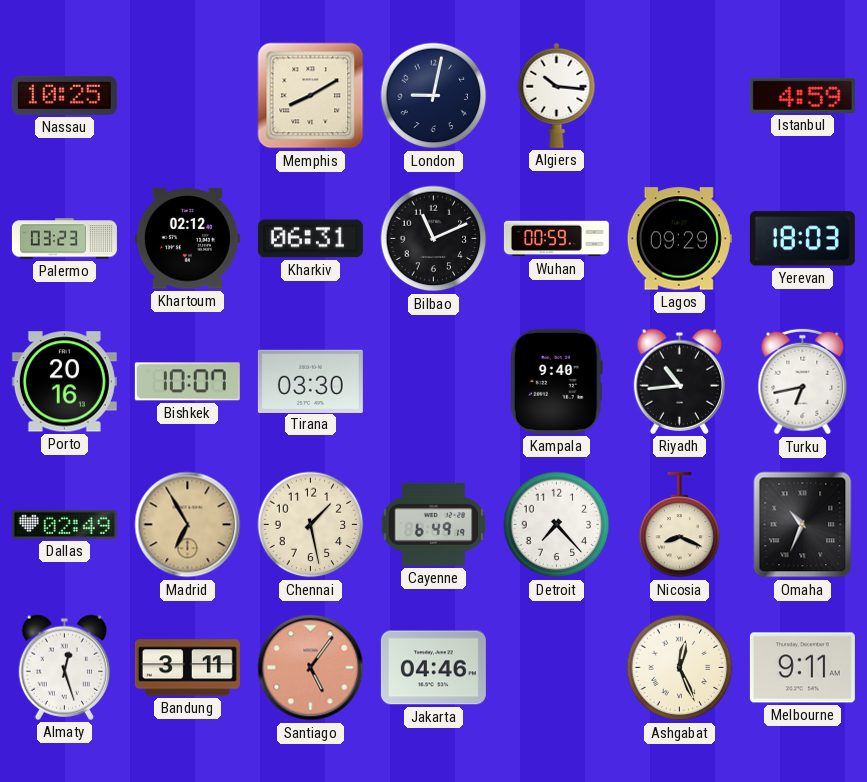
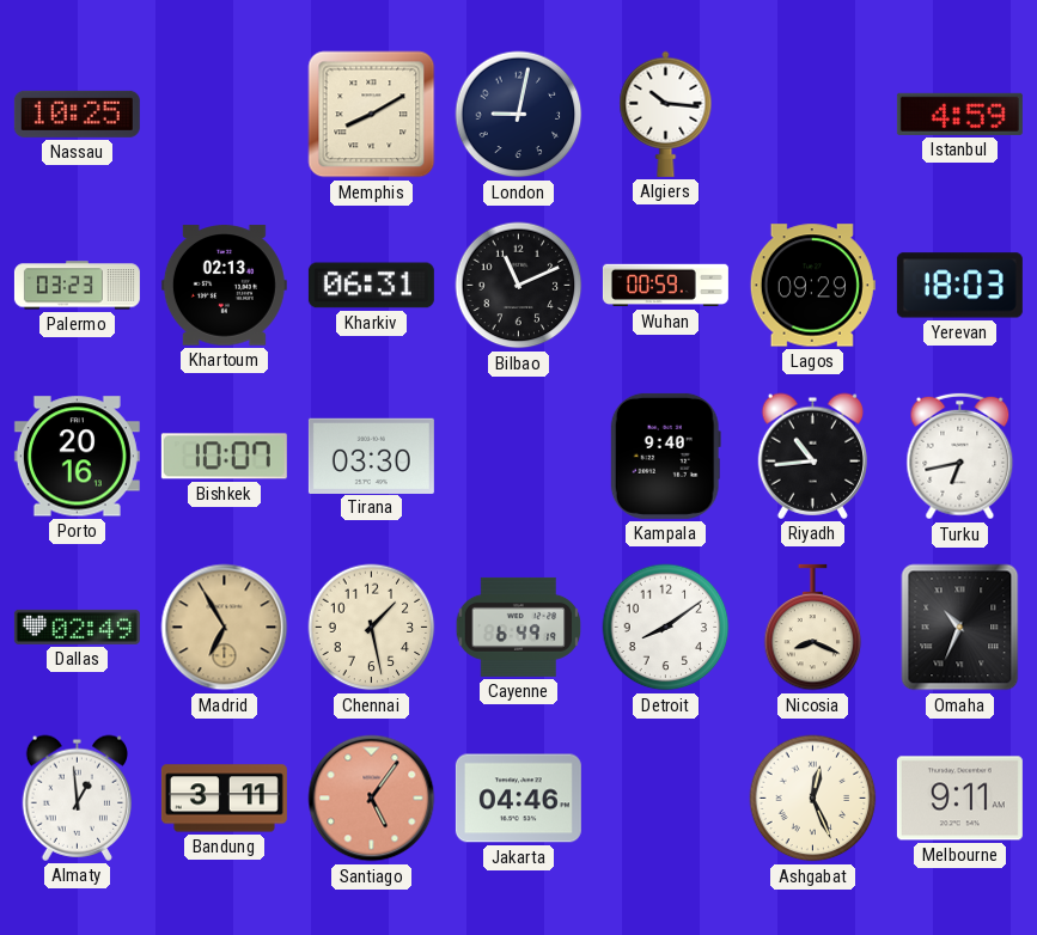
Khartoum: 02:12 -> 02:13 (224, 286)
Detroit: 7:23 -> 8:09 (666, 628)
Almaty: 12:27 -> 12:59 (77, 797)
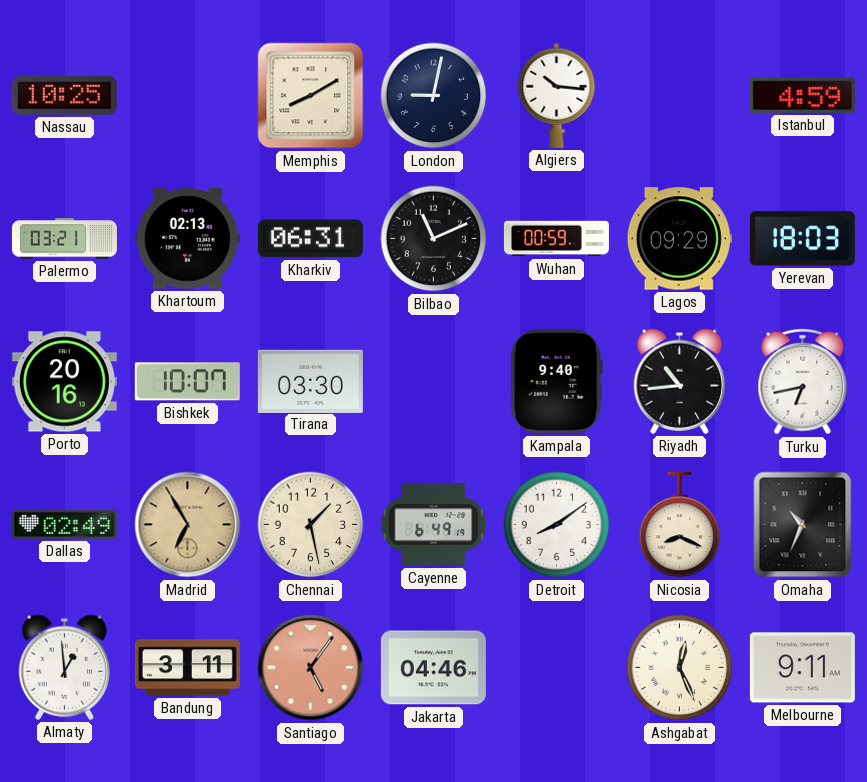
Palermo: 03:23 -> 03:21 (64, 239)
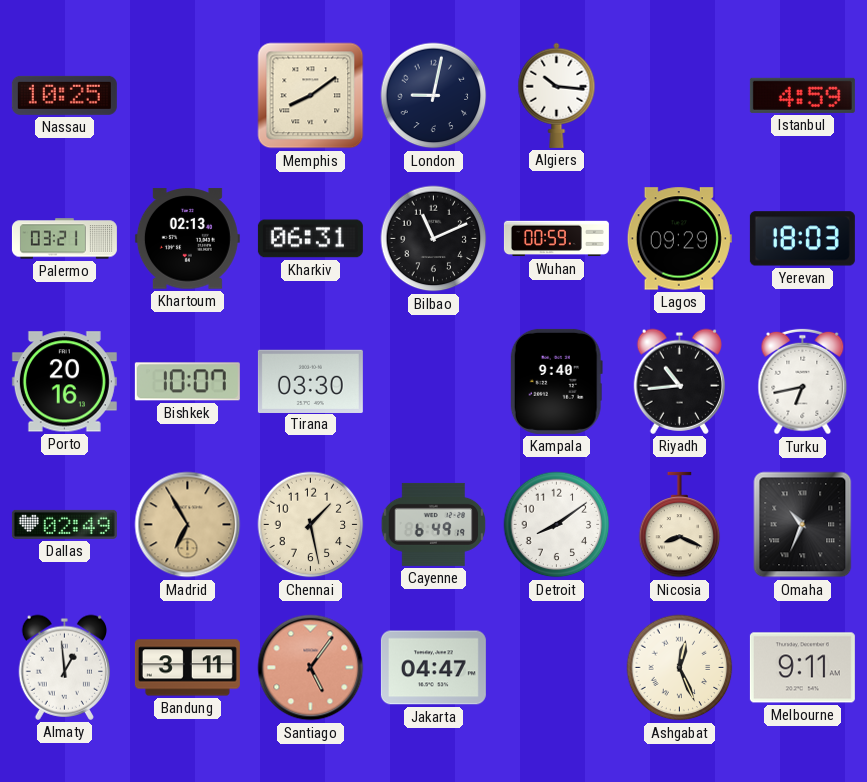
Memphis: 8:10 -> 8:09 (311, 96)
Jakarta: 04:46 -> 04:47 (433, 668)
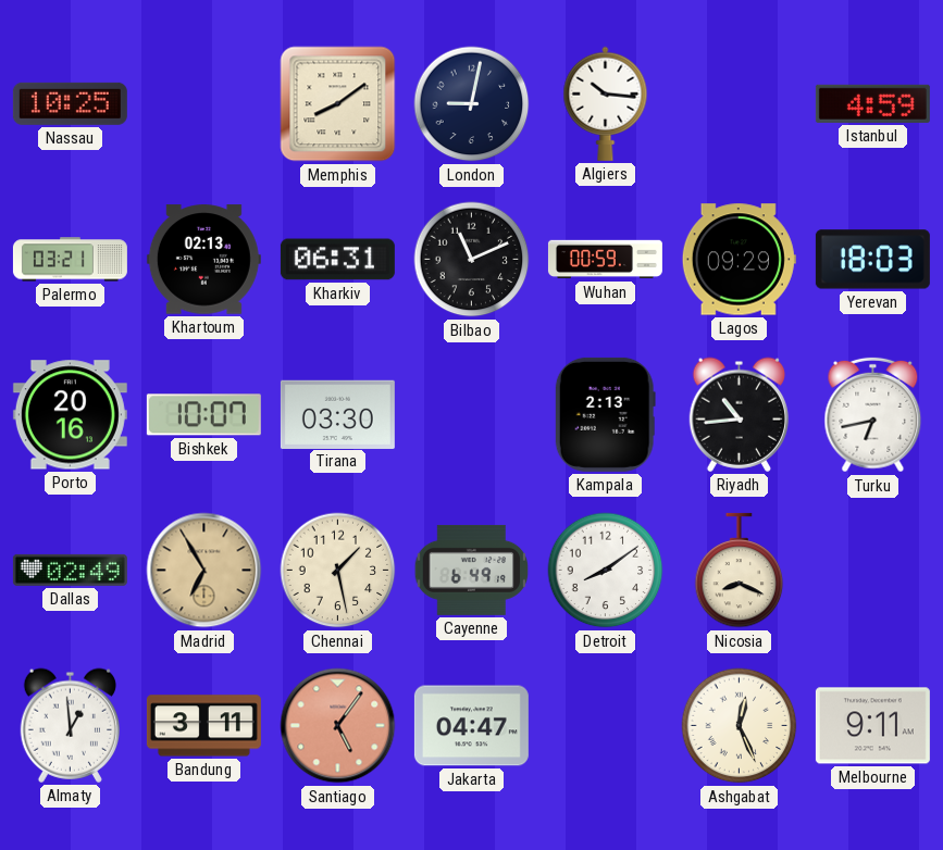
Kampala: 9:40 -> 2:13 (605, 414)
Omaha: 10:34 -> none (803, 525)
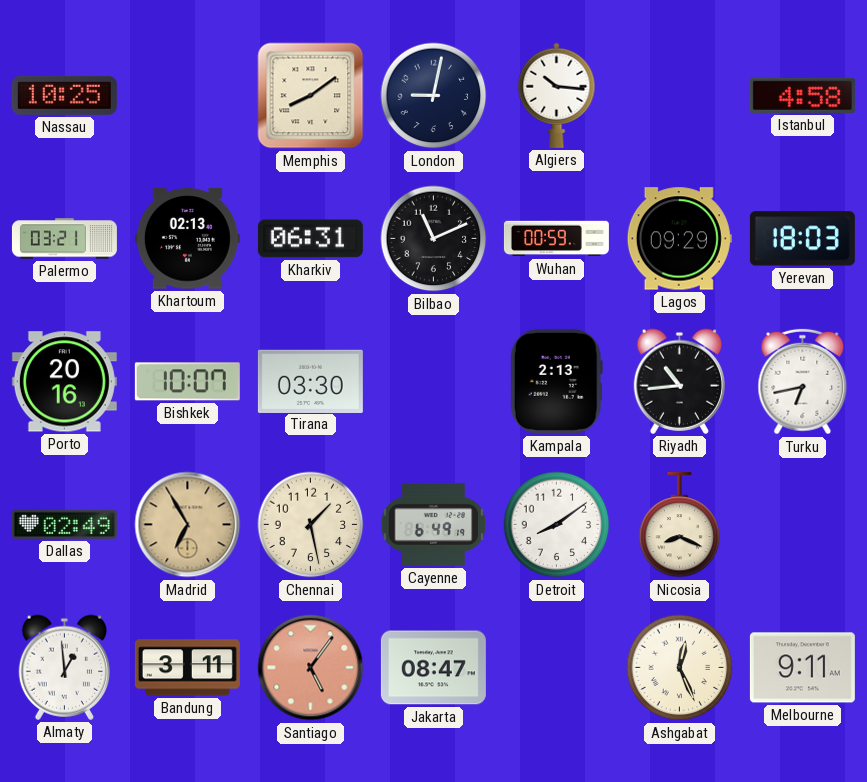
Istanbul: 4:59 -> 4:58 (802, 95)
Jakarta: 04:47 -> 08:47 (433, 668)
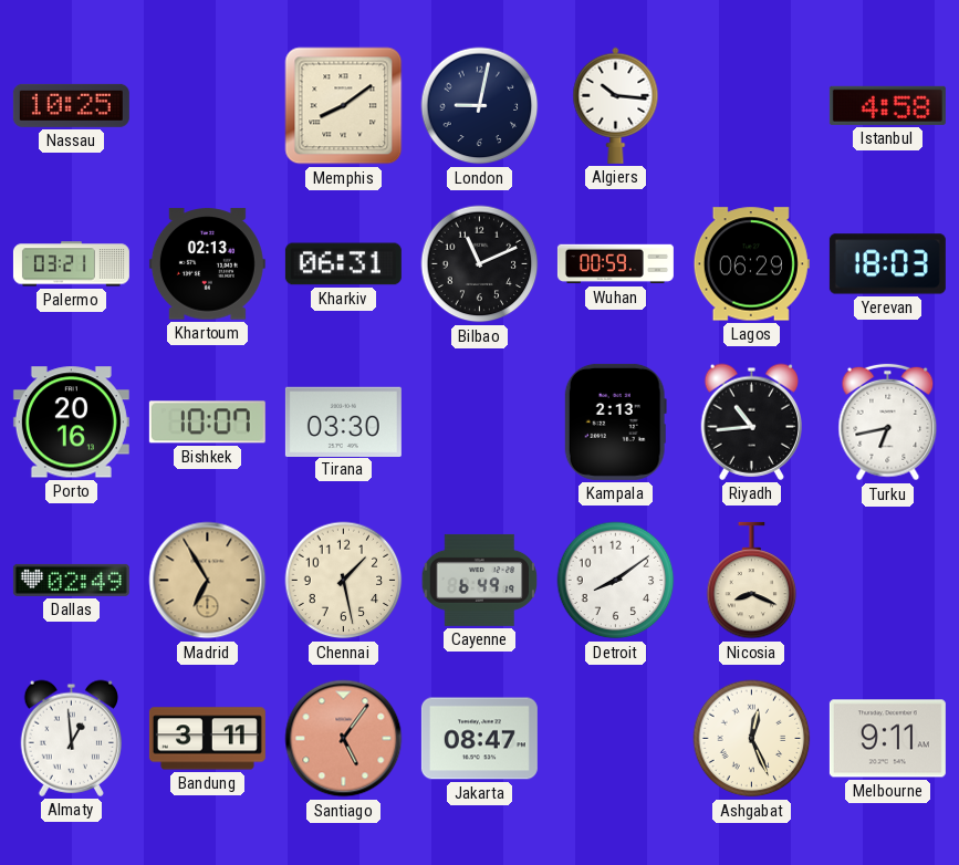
Lagos: 09:29 -> 06:29 (751, 264)
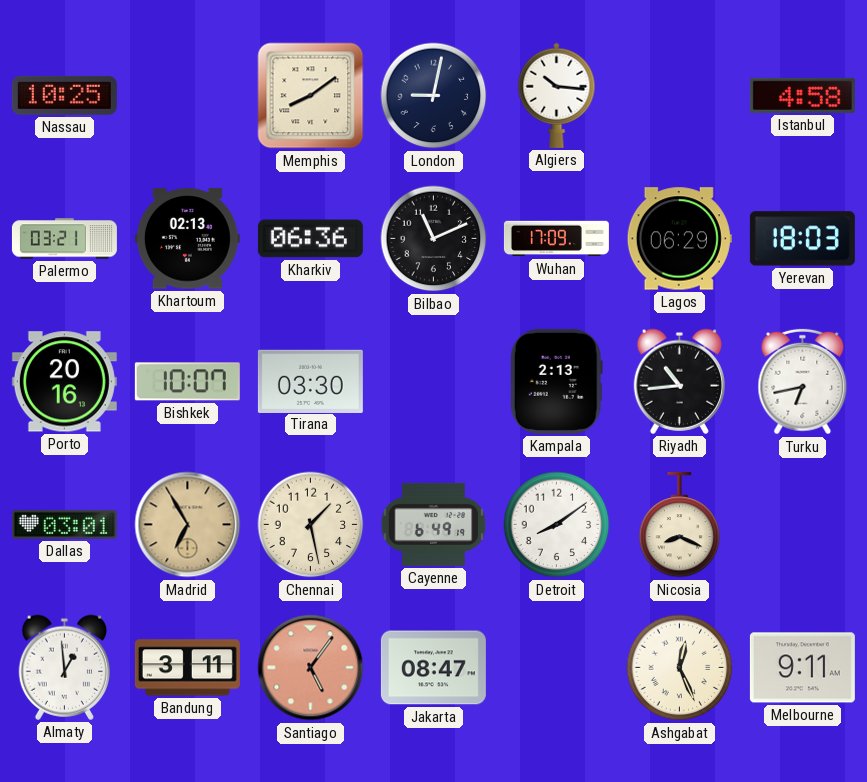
Kharkiv: 06:31 -> 06:36 (310, 239)
Wuhan: 00:59 -> 17:09 (556, 239)
Dallas: 02:49 -> 03:01 (64, 524)
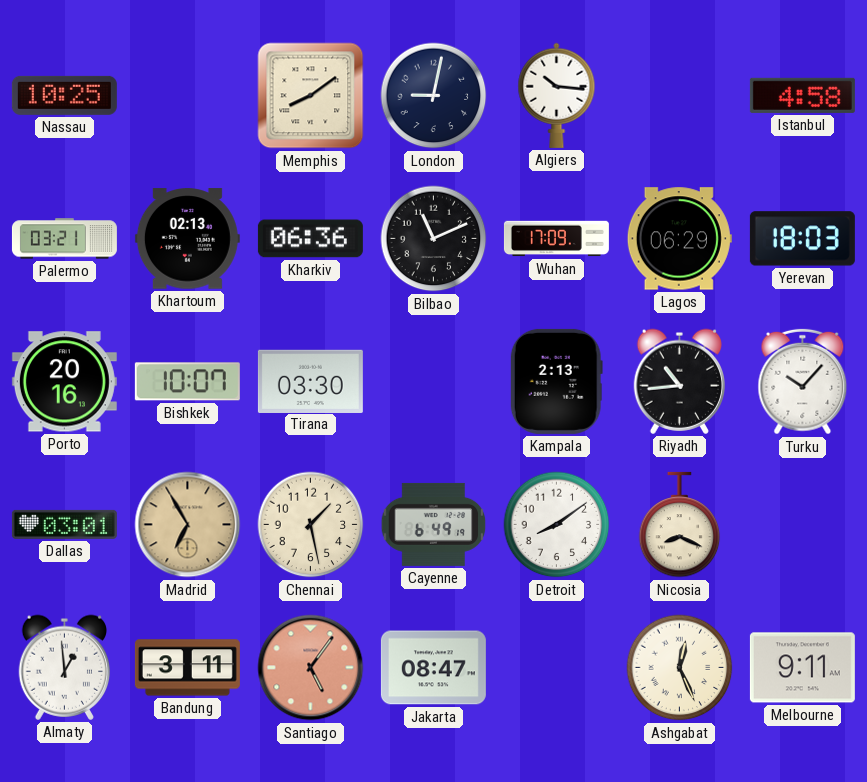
Turku: 6:43 -> 10:07 (803, 382)
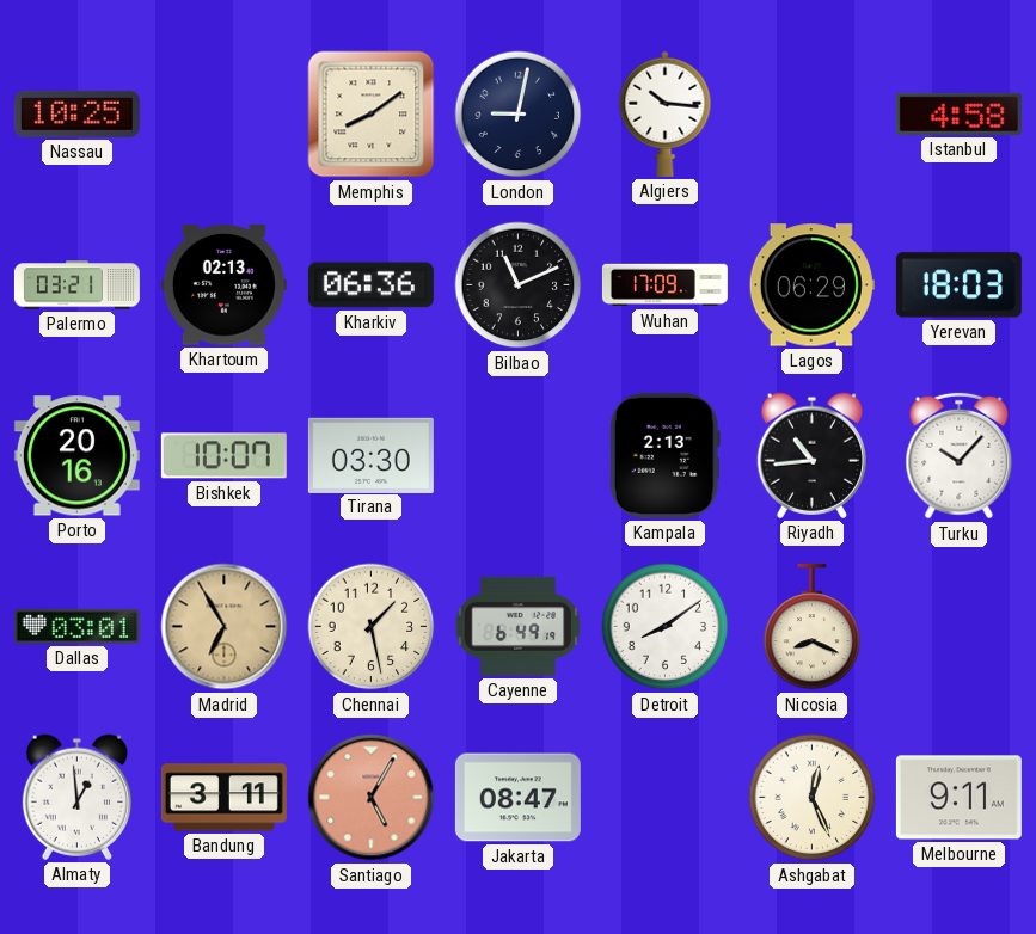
Santiago: 5:06 -> 5:05 (372, 798)
